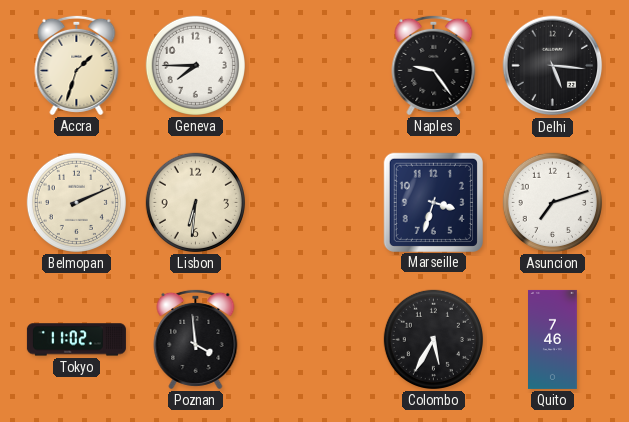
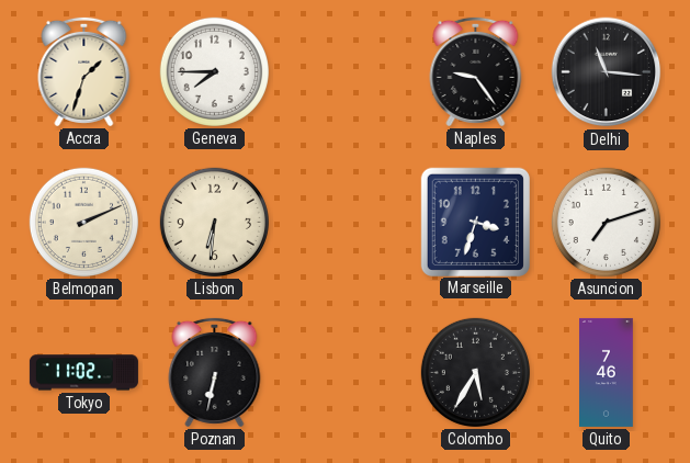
Delhi: 5:16 -> 11:16 (607, 72)
Poznan: 3:59 -> 6:32 (215, 372)
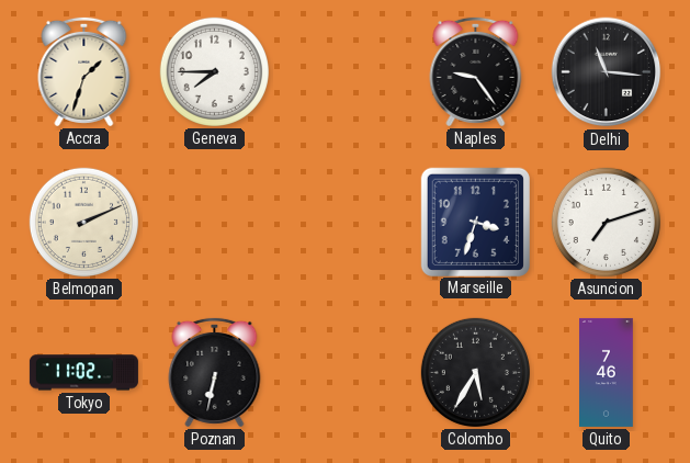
Lisbon: 6:31 -> none (214, 222)
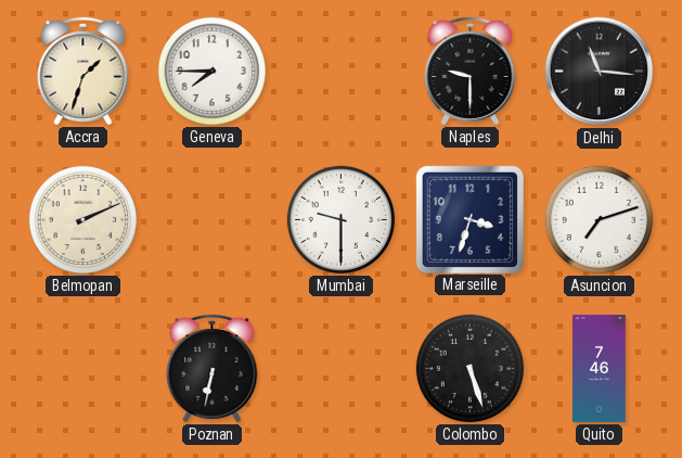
Naples: 9:24 -> 9:30 (471, 71)
Mumbai: none -> 9:30 (340, 219)
Tokyo: 11:02 -> none (83, 373)
Colombo: 5:35 -> 5:27 (469, 368)
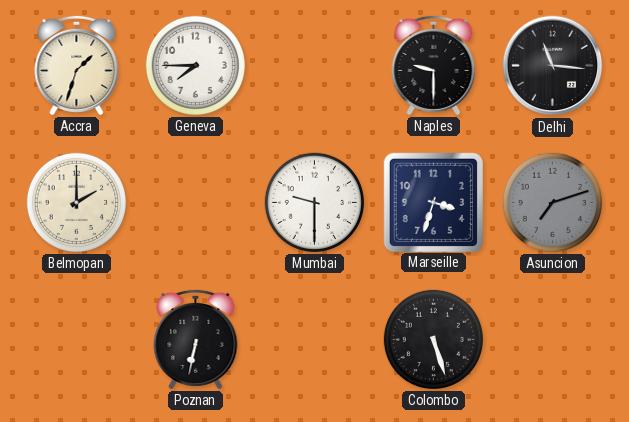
Belmopan: 2:11 -> 2:00 (76, 202)
Asuncion dial: white -> grey (552, 202)
Quito: 7:46 -> none (600, 368)
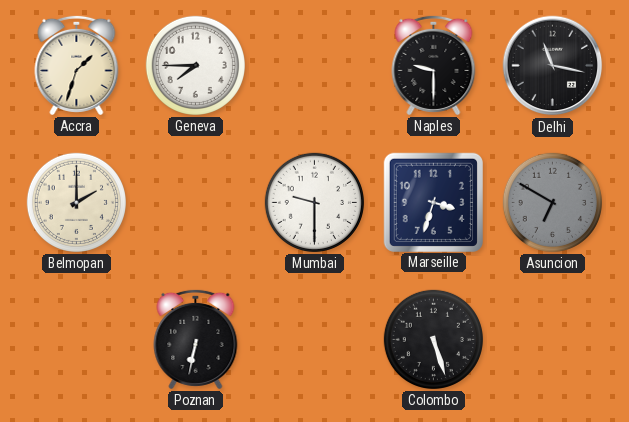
Delhi: 11:16 -> 11:17 (553, 66)
Asuncion: 7:12 -> 6:50 (552, 202)
